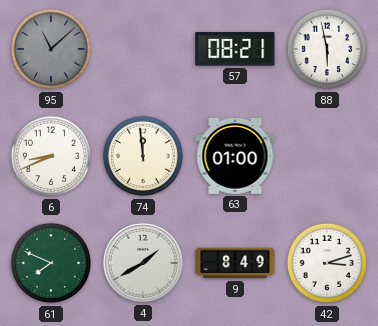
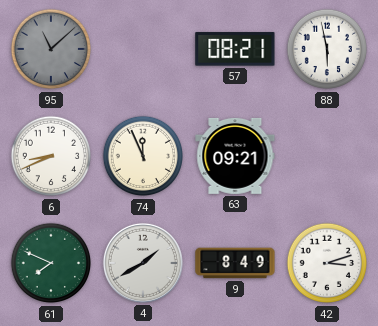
74: 11:59 -> 11:56 (143, 156)
63: 01:00 -> 09:21 (235, 156)
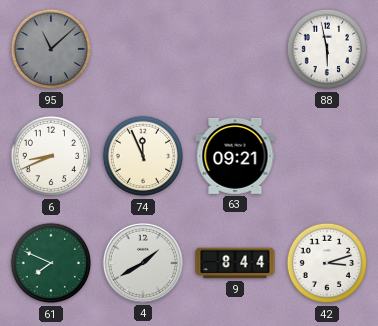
57: 08:21 -> none (235, 49)
9: 8:49 -> 8:44 (235, 263)
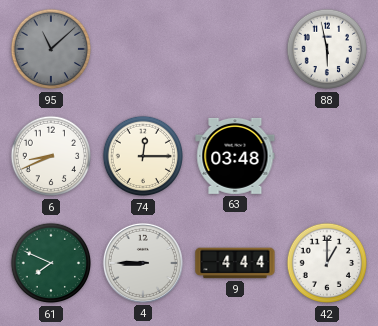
74: 11:56 -> 12:15 (143, 156)
63: 09:21 -> 03:48 (235, 156)
4: 1:40 -> 8:45 (143, 263)
9: 8:44 -> 4:44 (235, 263)
42: 3:12 -> 1:00 (327, 263)
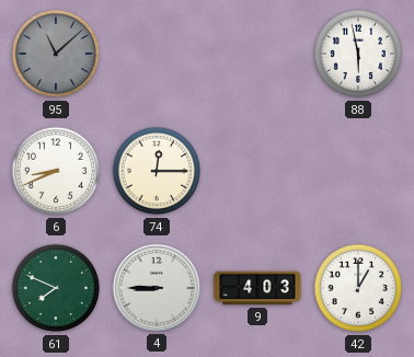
63: 03:48 -> none (235, 156)
9: 4:44 -> 4:03 (257, 288)
